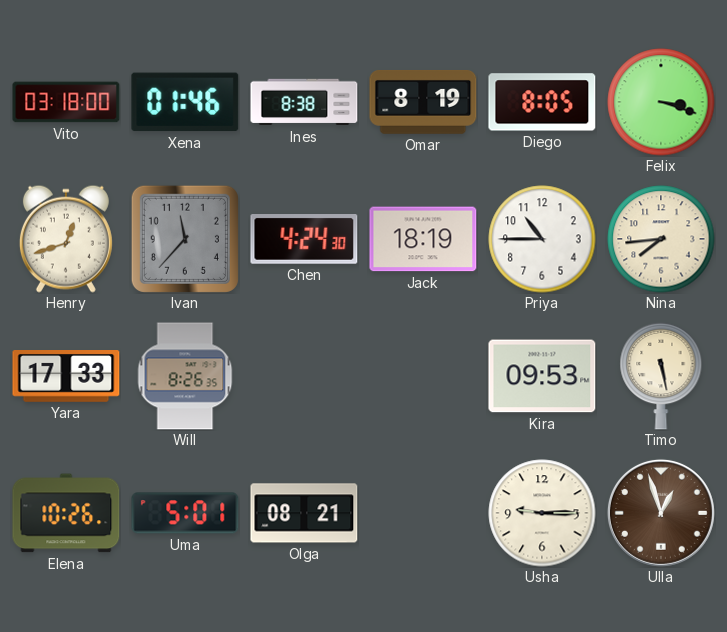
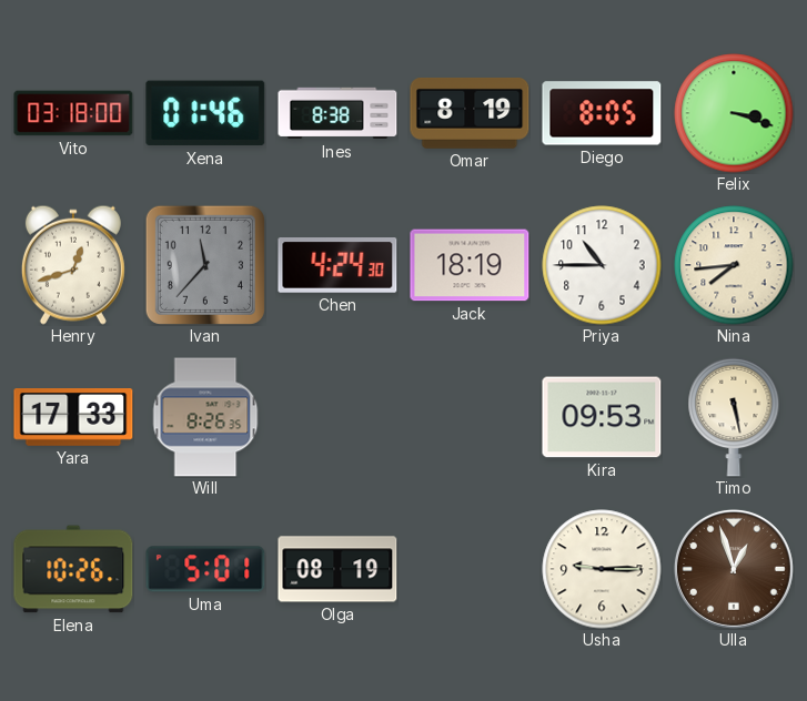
Olga: 08:21 -> 08:19 (337, 569)
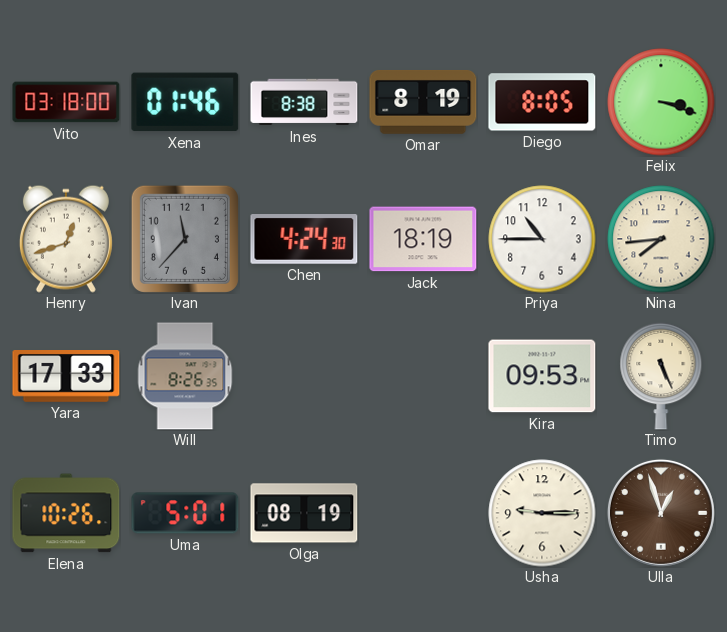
Timo: 5:28 -> 5:26 (661, 376)
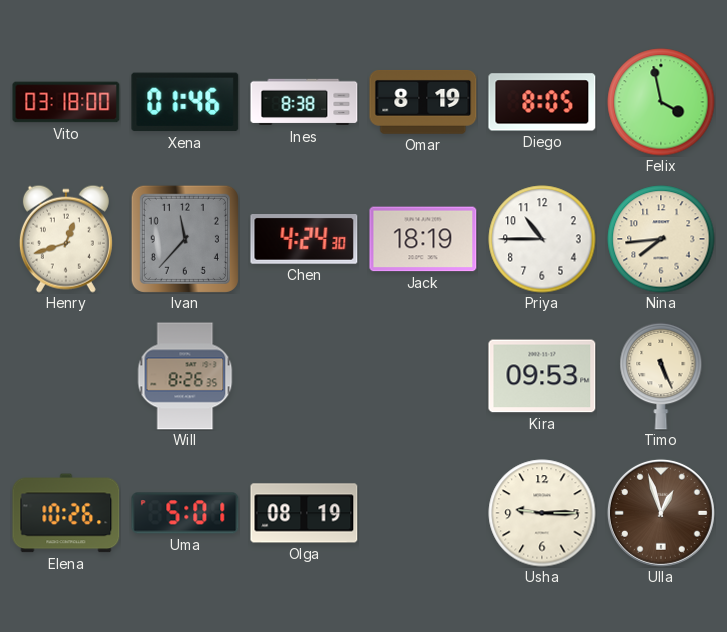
Felix: 3:18 -> 3:58 (661, 102)
Yara: 17:33 -> none (66, 377)
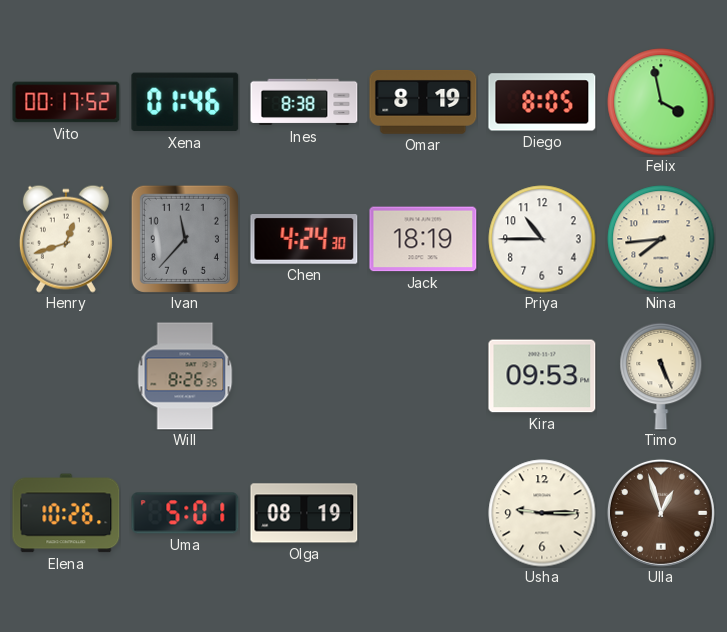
Vito: 03:18 -> 00:17 (66, 102)
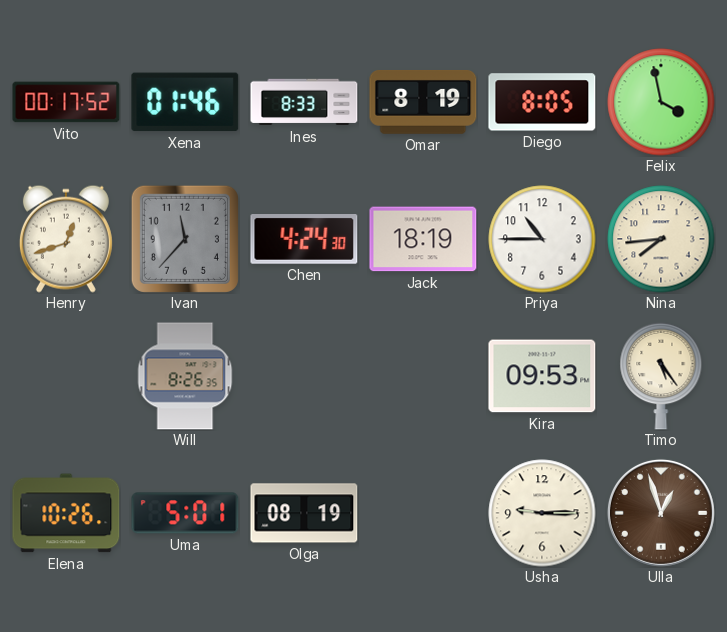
Ines: 8:38 -> 8:33 (304, 102)
Timo: 5:26 -> 5:24 (661, 376)
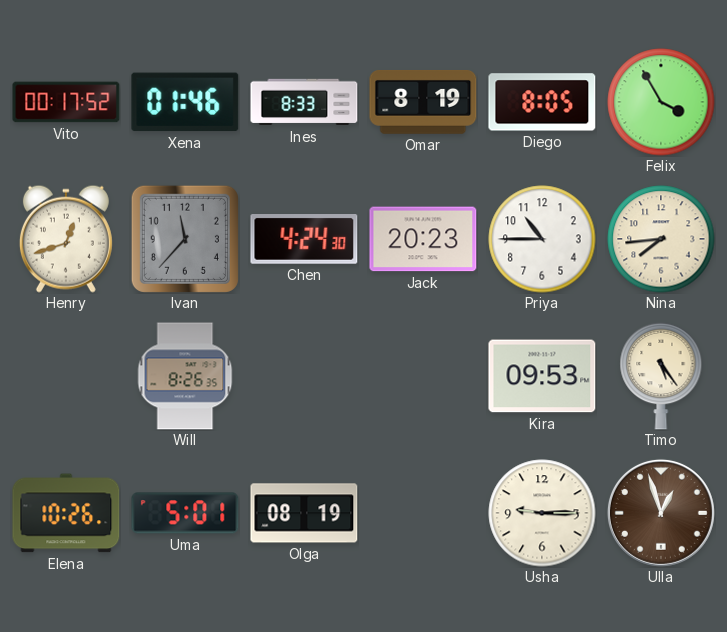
Felix: 3:58 -> 3:55 (661, 102)
Jack: 18:19 -> 20:23 (423, 239)
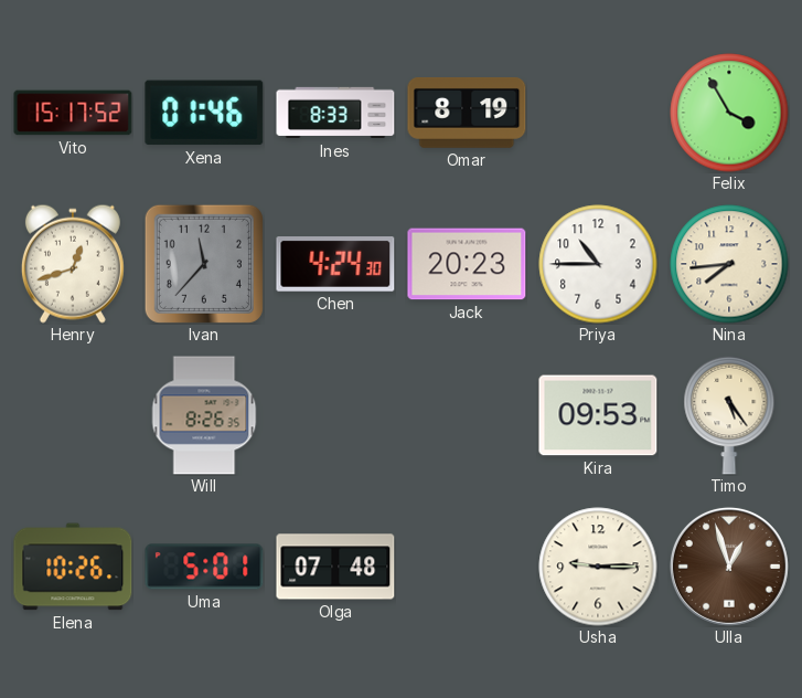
Vito: 00:17 -> 15:17 (73, 113)
Diego: 8:05 -> none (542, 102)
Olga: 08:19 -> 07:48 (335, 567)
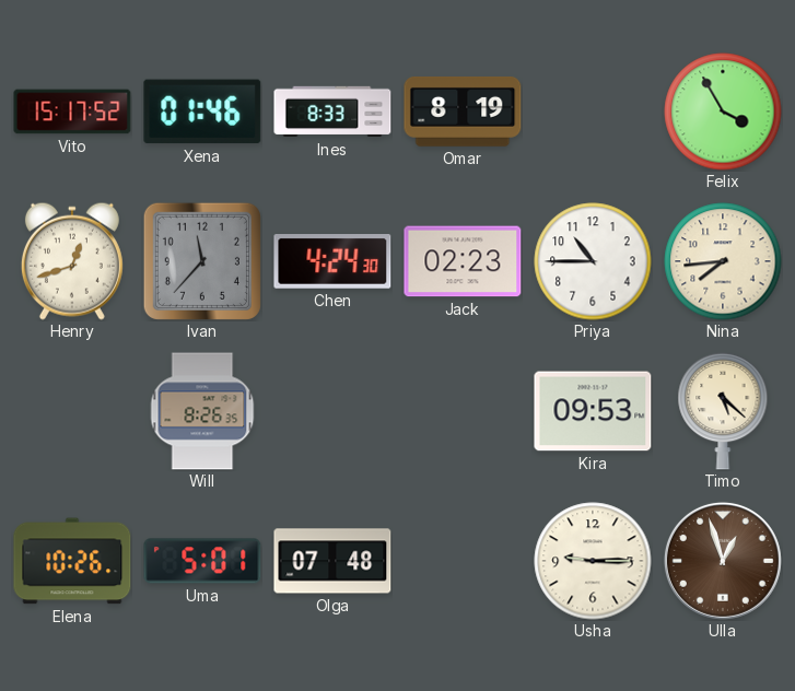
Jack: 20:23 -> 02:23 (463, 261)
Timo: 5:24 -> 5:22 (723, 411)
